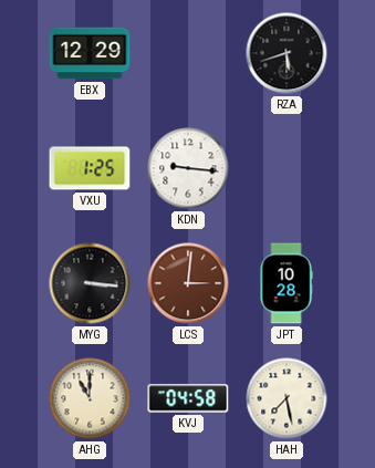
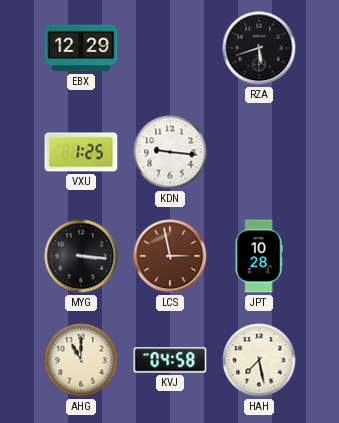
LCS: 3:01 -> 2:58 (170, 256)
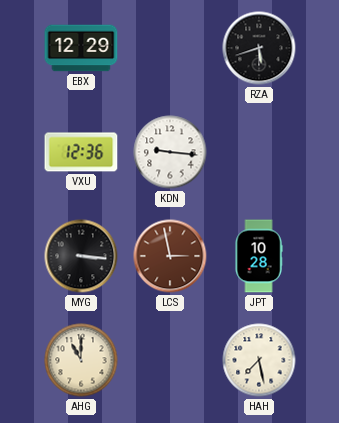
VXU: 1:25 -> 12:36 (81, 152)
KVJ: 04:58 -> none (170, 360)
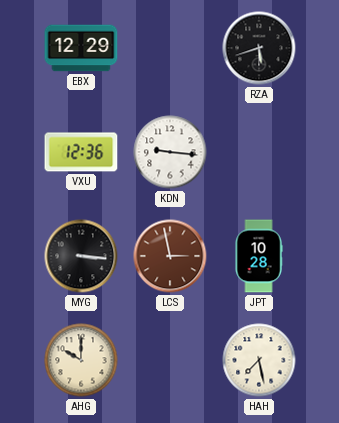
AHG: 11:00 -> 10:00 (81, 360)
